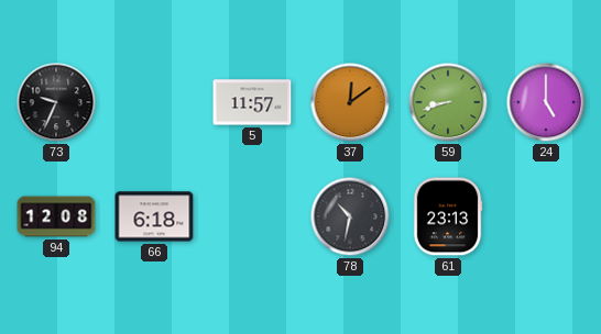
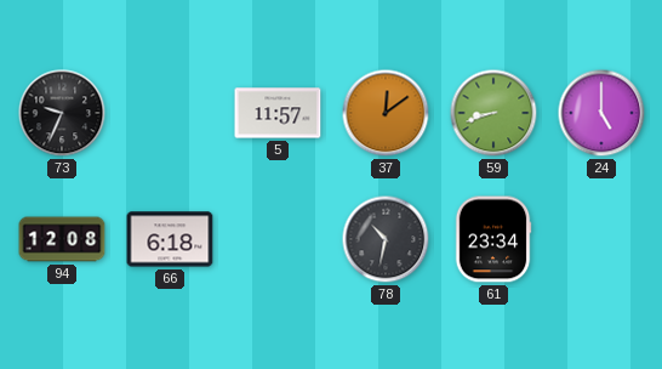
61: 23:13 -> 23:34 (493, 239)
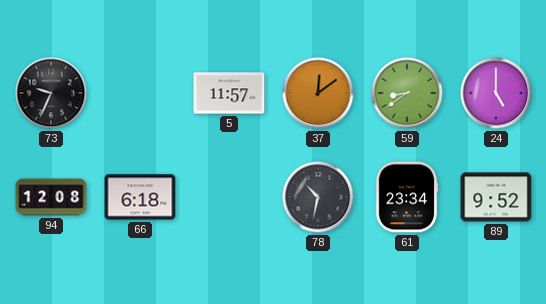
59: 8:42 -> 8:39 (407, 93)
89: none -> 9:52 (496, 197)
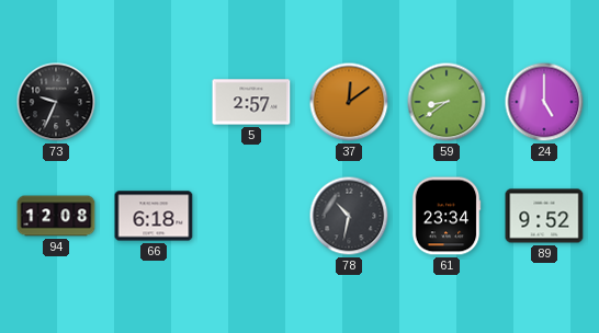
5: 11:57 -> 2:57 (251, 102)
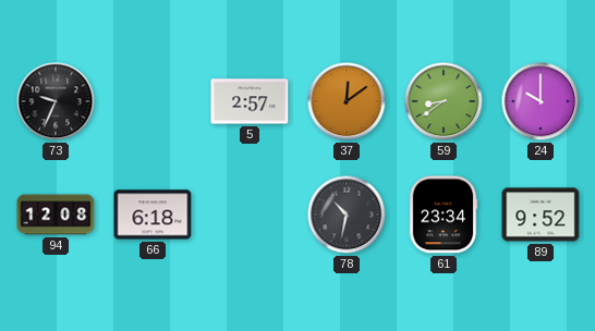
24: 5:00 -> 10:00 (541, 101)
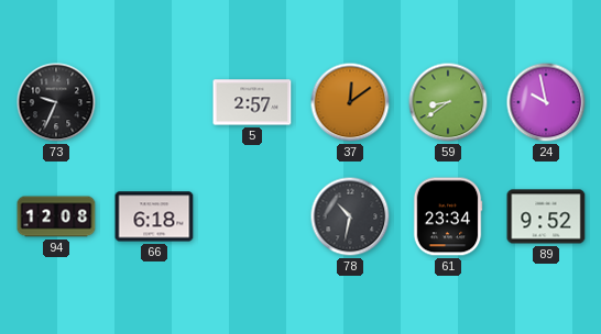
24: 10:00 -> 9:58 (546, 102)
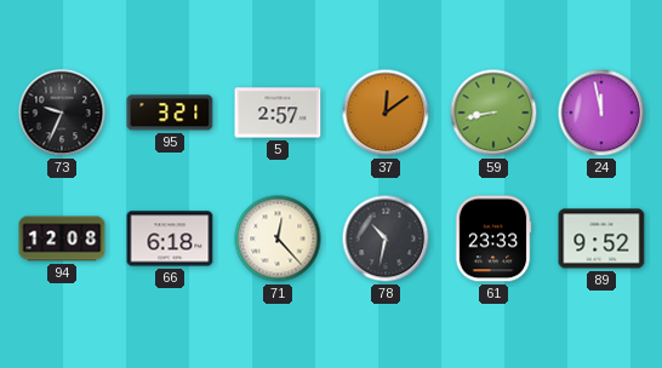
95: none -> 3:21 (170, 113)
59: 8:39 -> 8:43 (493, 113)
24: 9:58 -> 11:58 (601, 113)
71: none -> 12:23 (278, 238)
61: 23:34 -> 23:33 (493, 238)
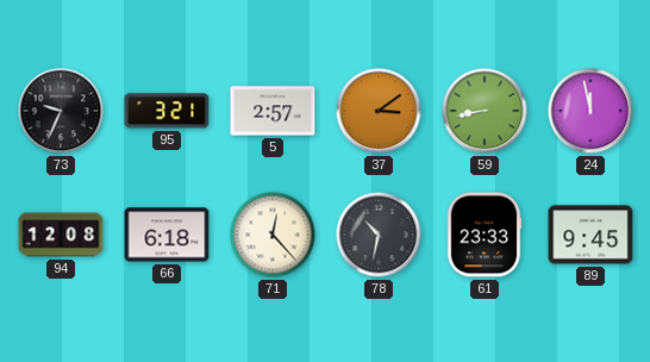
37: 12:09 -> 3:09 (379, 111)
89: 9:52 -> 9:45 (590, 235)
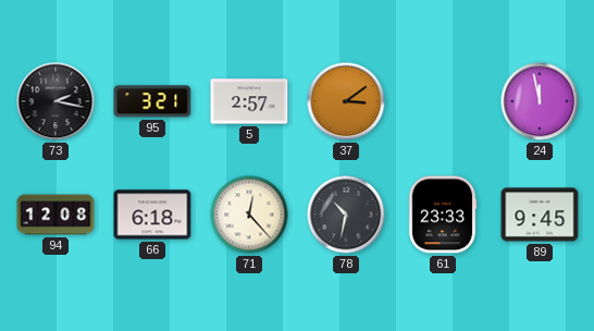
73: 9:34 -> 2:17 (55, 101)
59: 8:43 -> none (485, 111)
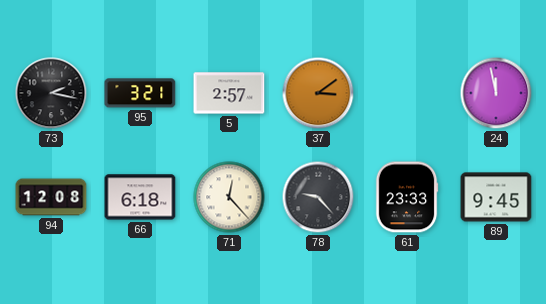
78: 10:32 -> 9:23 (318, 197)
